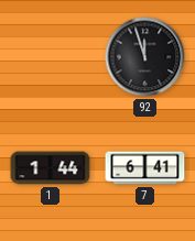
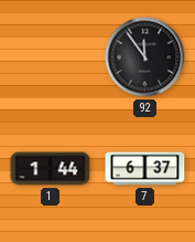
92: 11:57 -> 11:54 (145, 57)
7: 6:41 -> 6:37 (145, 169)
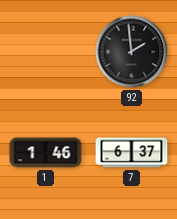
92: 11:54 -> 1:59 (132, 52)
1: 1:44 -> 1:46 (46, 153)
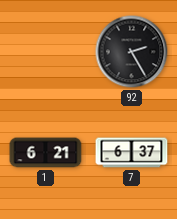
92: 1:59 -> 2:25 (132, 52)
1: 1:46 -> 6:21 (46, 153)
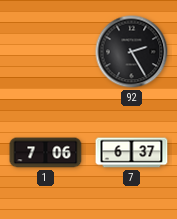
1: 6:21 -> 7:06 (46, 153)
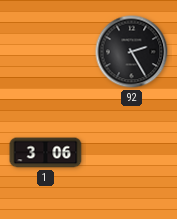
1: 7:06 -> 3:06 (46, 153)
7: 6:37 -> none (132, 153)
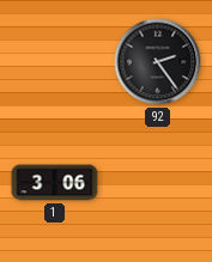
92: 2:25 -> 2:24 (158, 62)
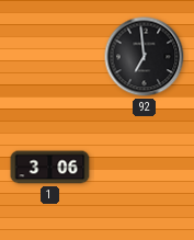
92: 2:24 -> 6:59 (145, 57)
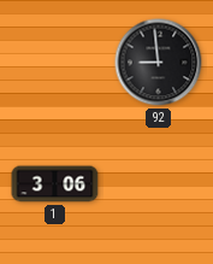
92: 6:59 -> 8:59 (159, 63)
